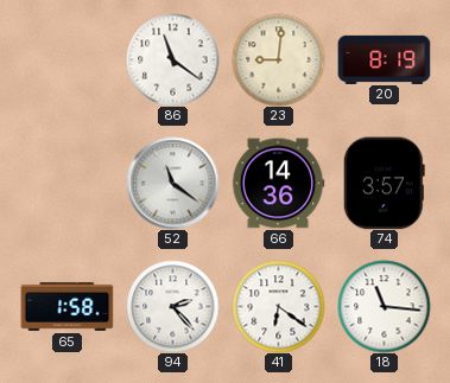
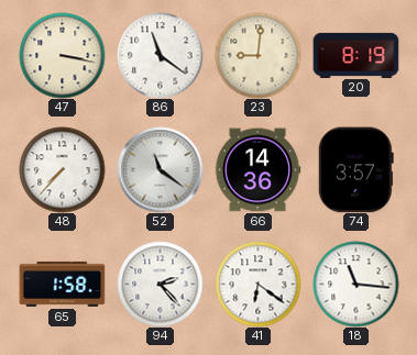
47: none -> 3:17 (62, 55)
48: none -> 7:37 (62, 169)
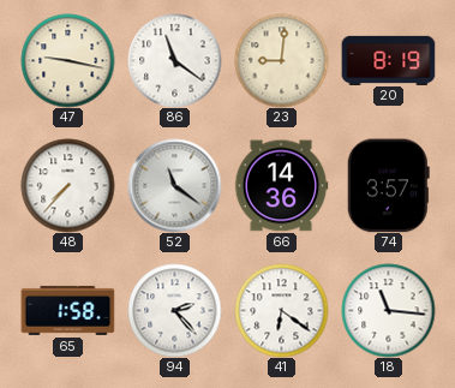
47: 3:17 -> 9:17 (67, 60)
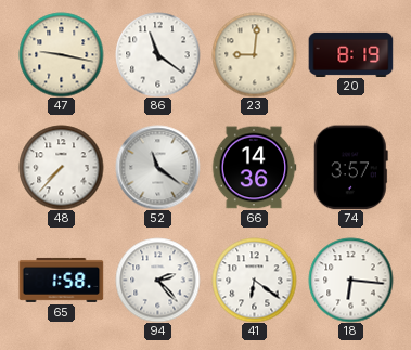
18: 11:16 -> 6:16 (350, 280)
